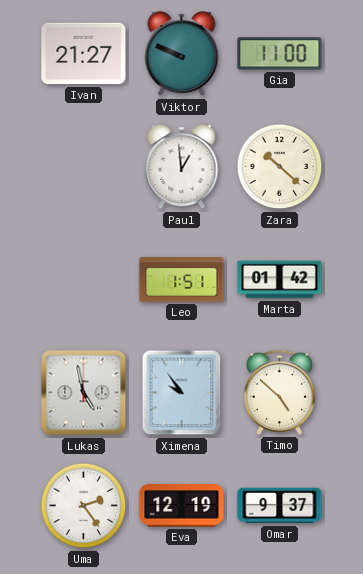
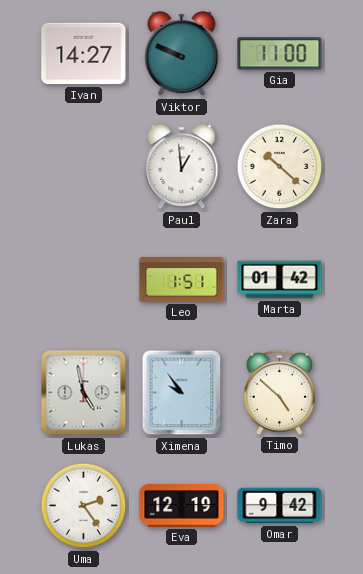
Ivan: 21:27 -> 14:27 (84, 54)
Omar: 9:37 -> 9:42 (280, 506)
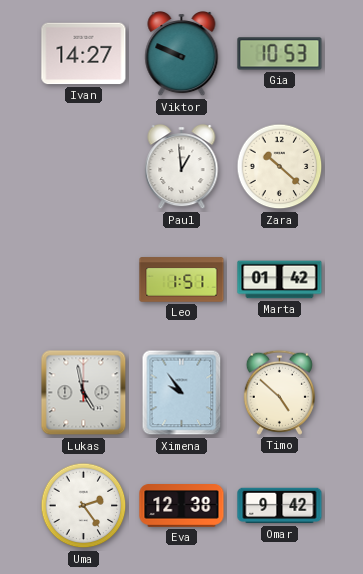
Gia: 11:00 -> 10:53 (280, 54)
Eva: 12:19 -> 12:38 (182, 506)
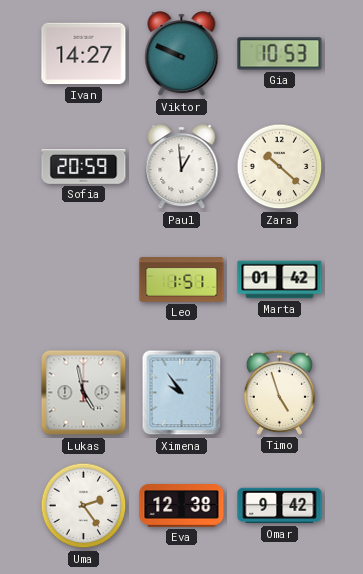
Sofia: none -> 20:59 (84, 167)
Timo: 4:52 -> 4:57 (279, 392)
